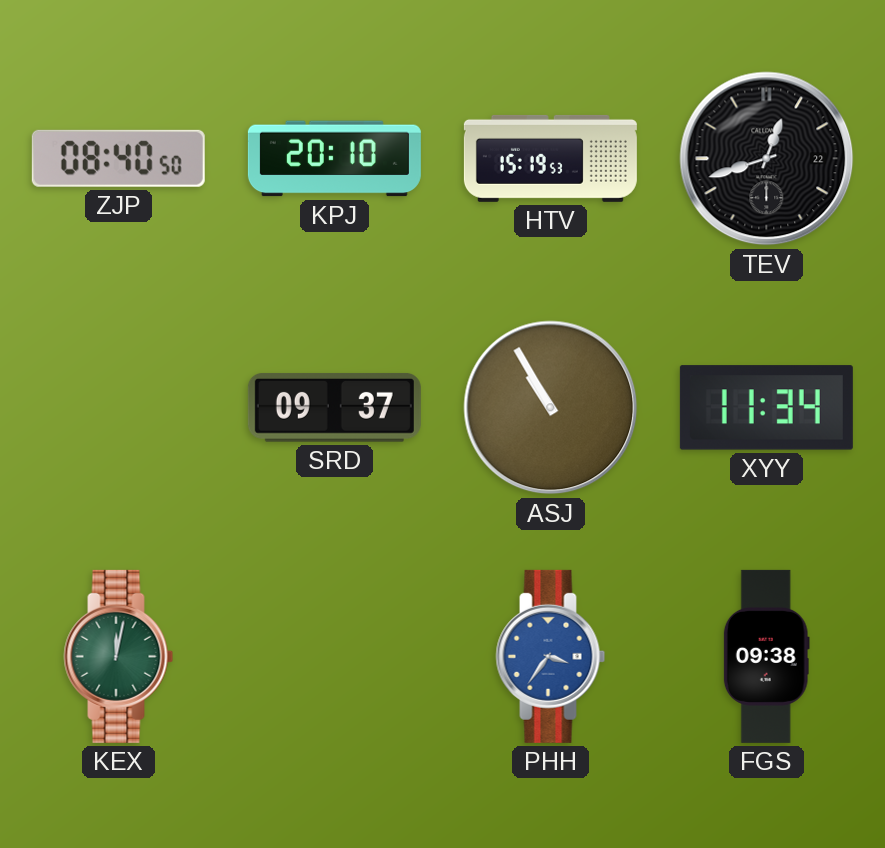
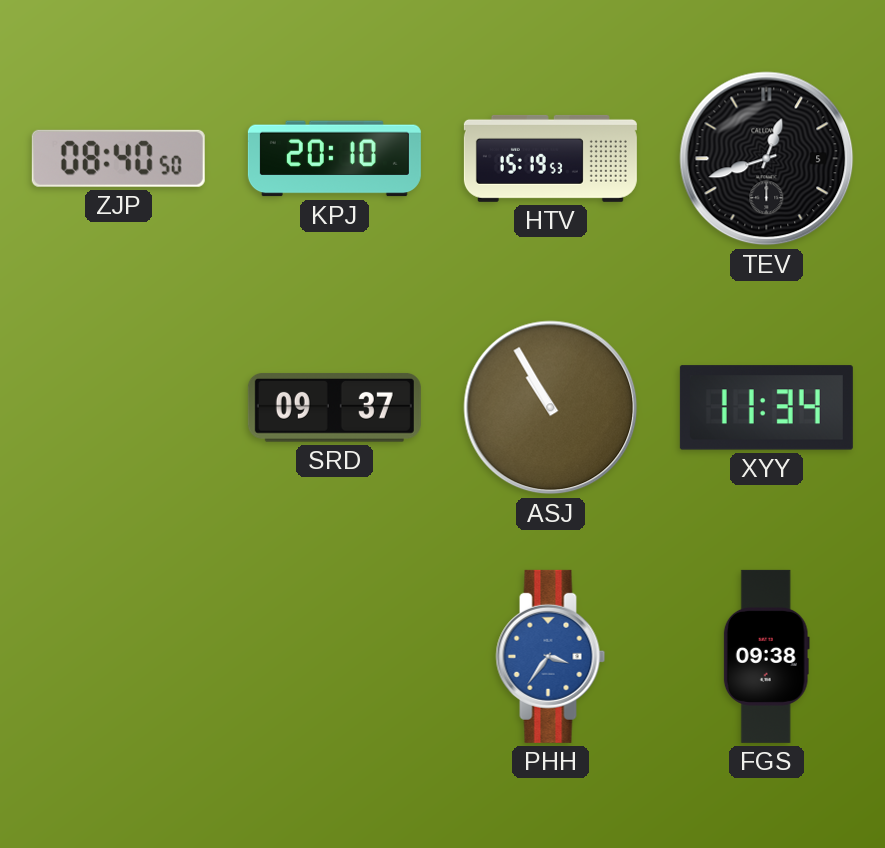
TEV date: 22 -> 5 (767, 159)
KEX: 12:02 -> none (119, 656)
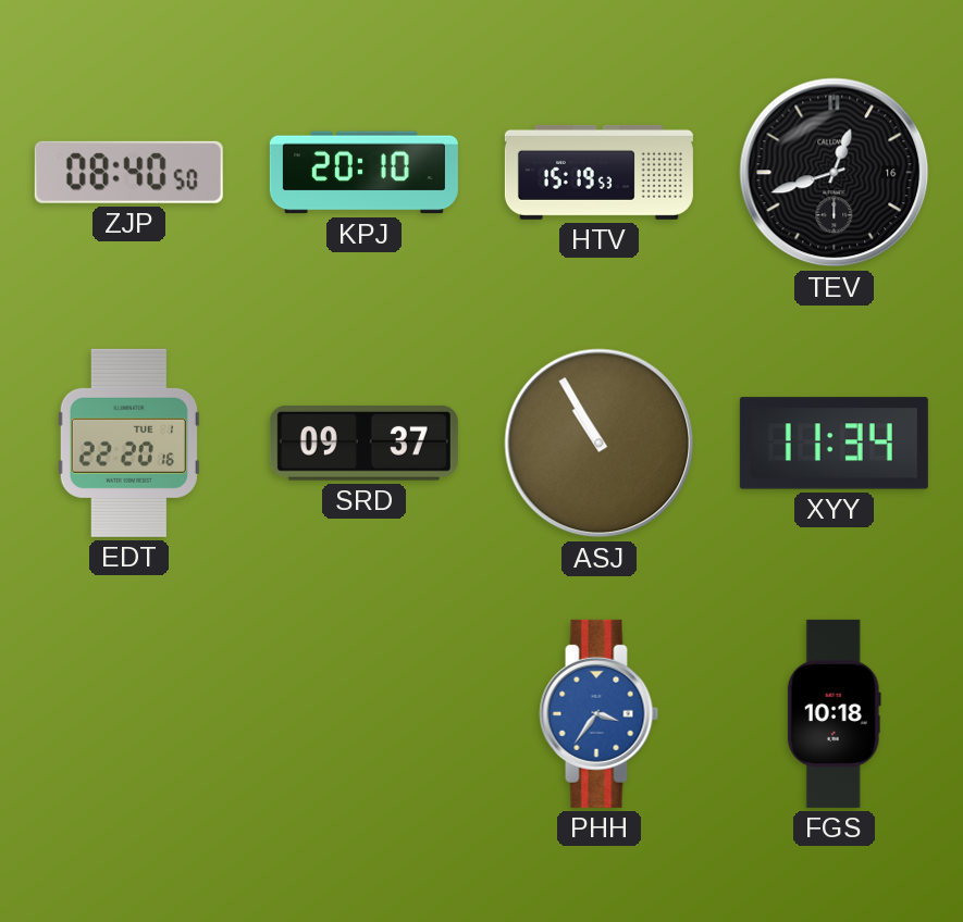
TEV date: 5 -> 16 (835, 173)
EDT: none -> 22:20 (128, 443)
FGS: 09:38 -> 10:18 (834, 713)
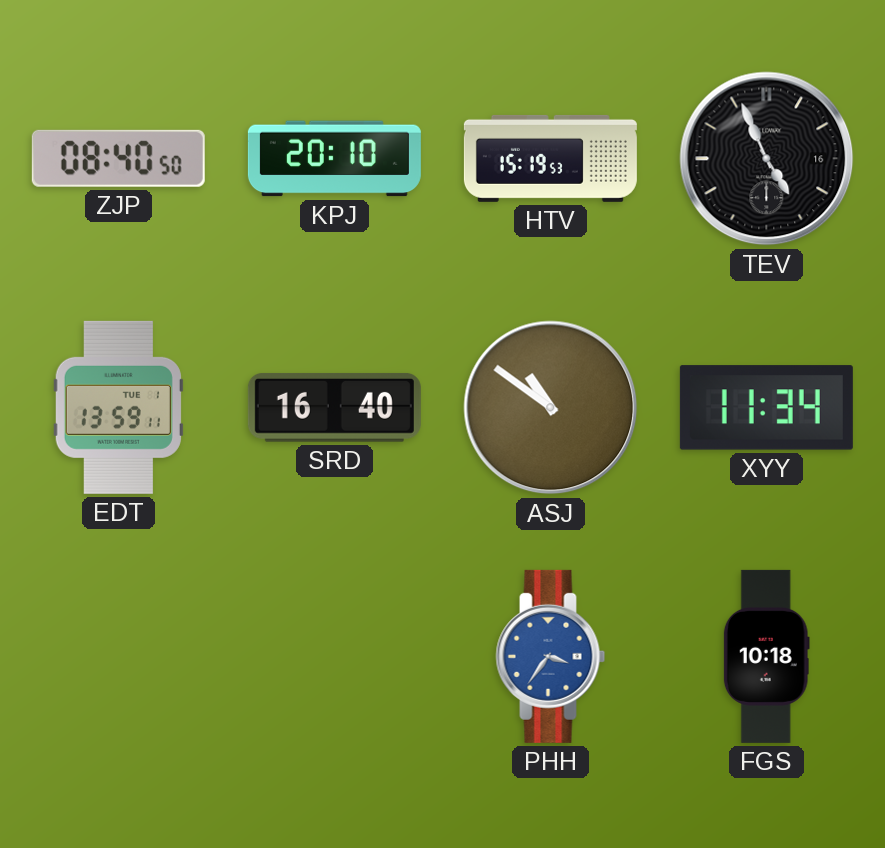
TEV: 12:42 -> 4:56 (767, 159)
EDT: 22:20 -> 13:59 (118, 407)
SRD: 09:37 -> 16:40 (334, 407)
ASJ: 10:55 -> 10:51 (551, 408)
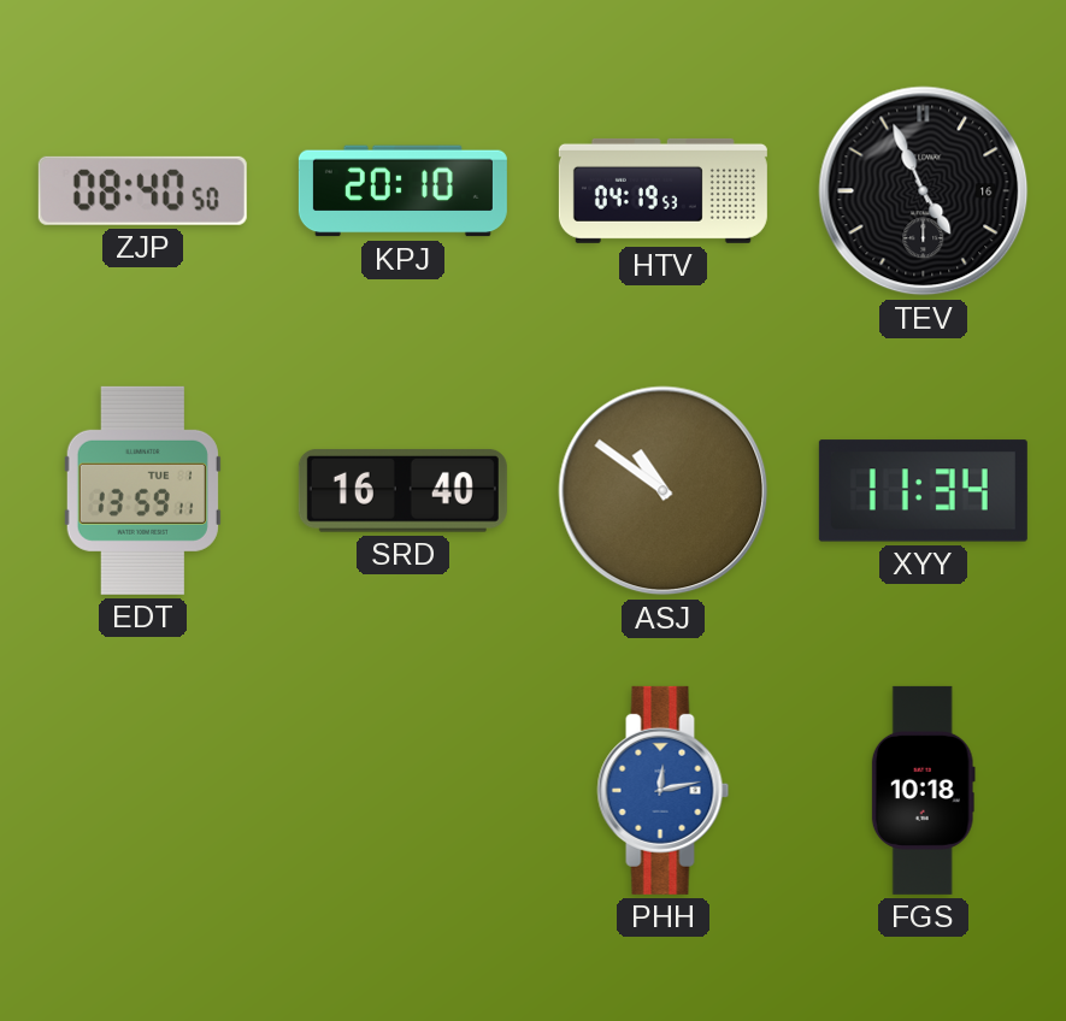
HTV: 15:19 -> 04:19 (662, 190)
PHH: 3:36 -> 12:13 (664, 790)
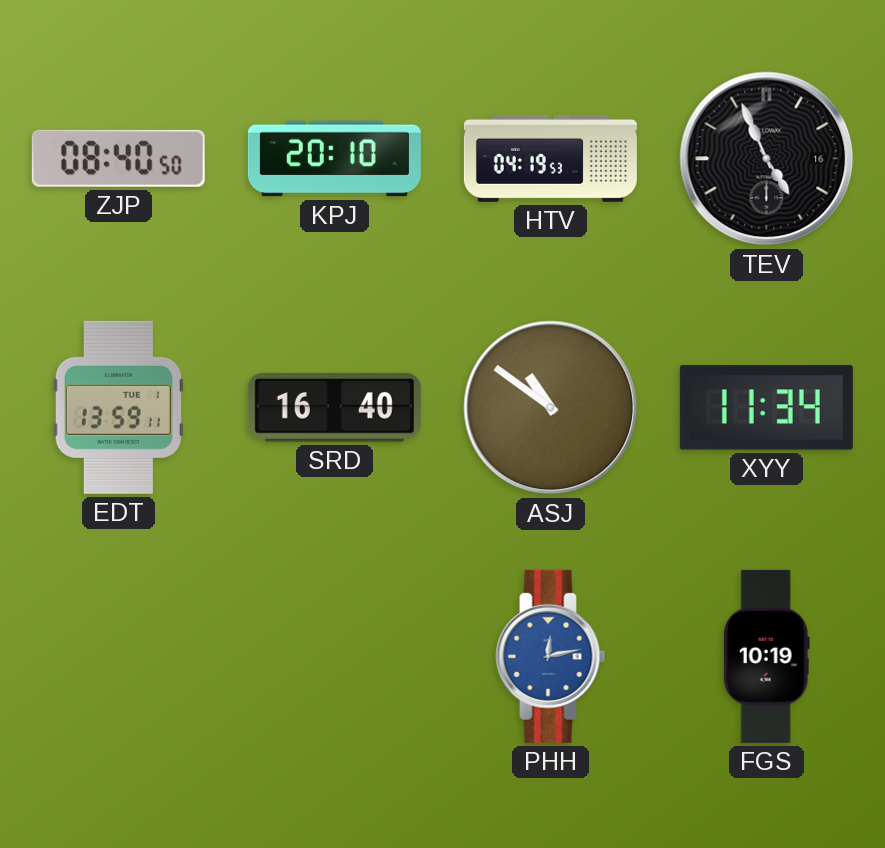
FGS: 10:18 -> 10:19 (766, 656)
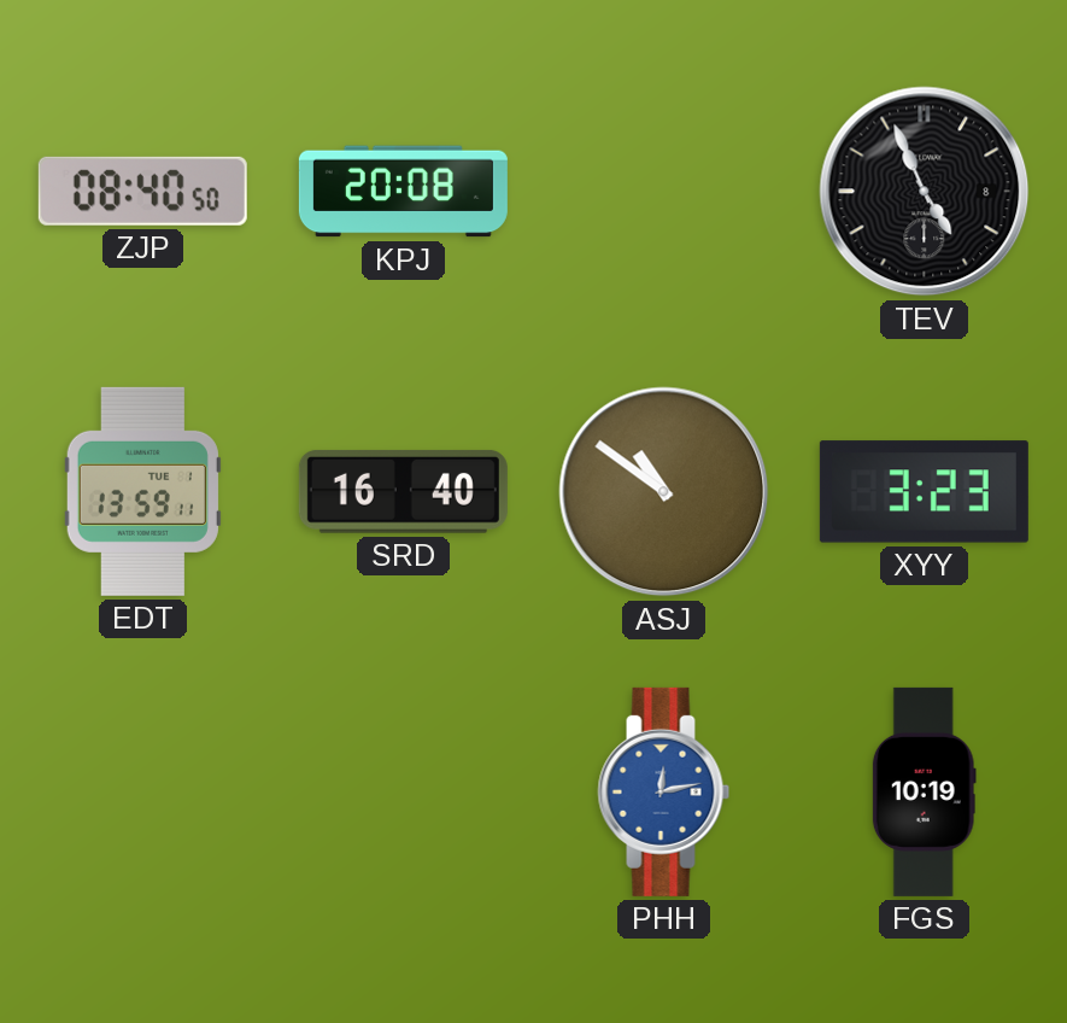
KPJ: 20:10 -> 20:08 (403, 192)
HTV: 04:19 -> none (550, 158)
TEV date: 16 -> 8 (925, 192)
XYY: 11:34 -> 3:23 (924, 492)
